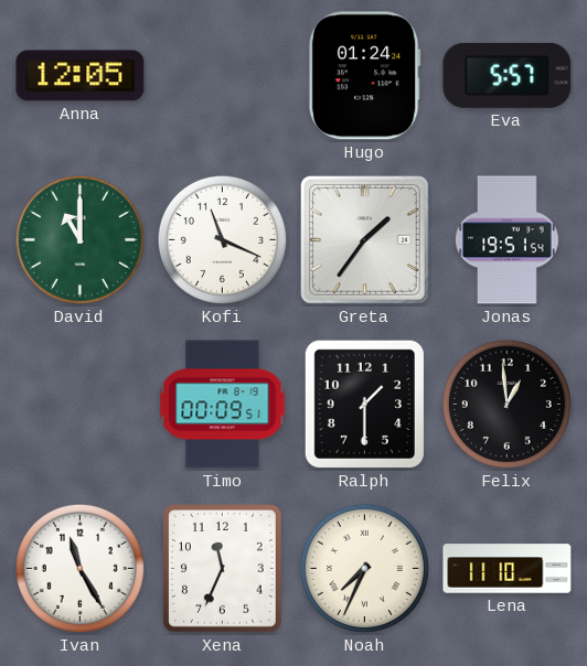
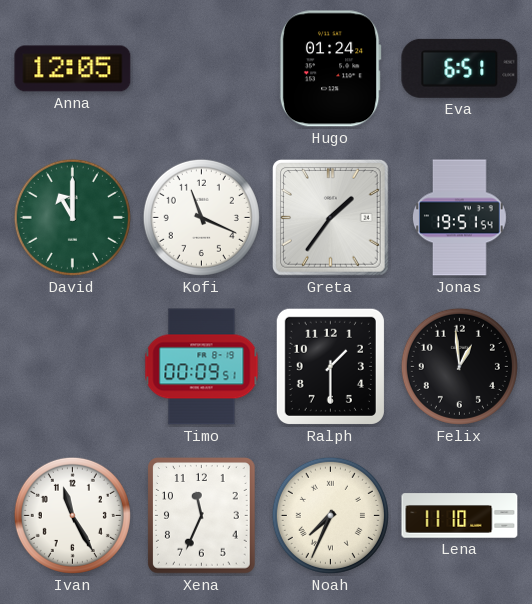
Eva: 5:57 -> 6:51 (460, 68)
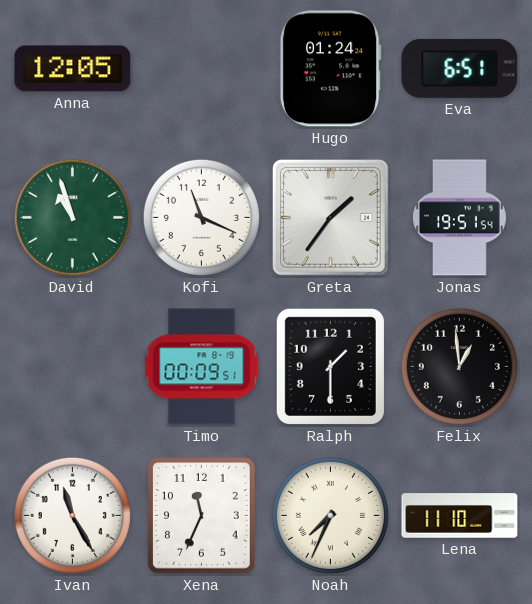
David: 11:00 -> 10:57 (72, 217)
